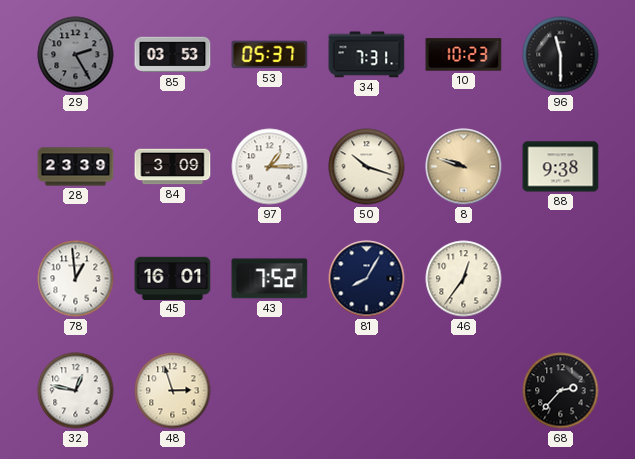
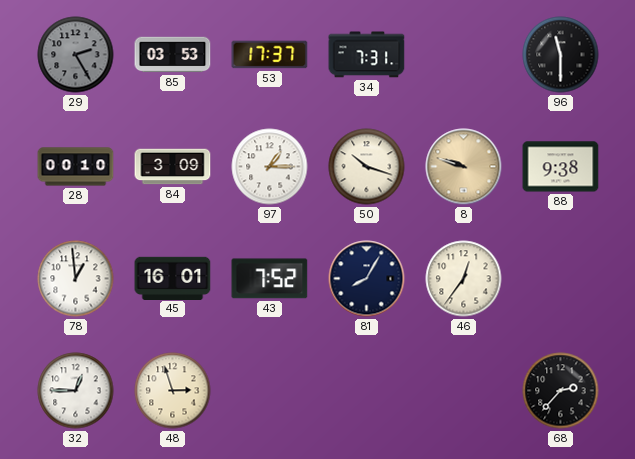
53: 05:37 -> 17:37 (270, 55)
10: 10:23 -> none (464, 55)
28: 23:39 -> 00:10 (76, 167)
32: 12:47 -> 12:45 (76, 391)
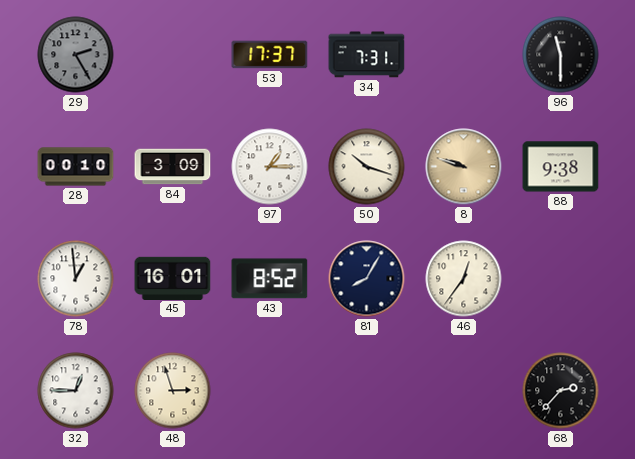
85: 03:53 -> none (173, 55)
43: 7:52 -> 8:52 (270, 279)
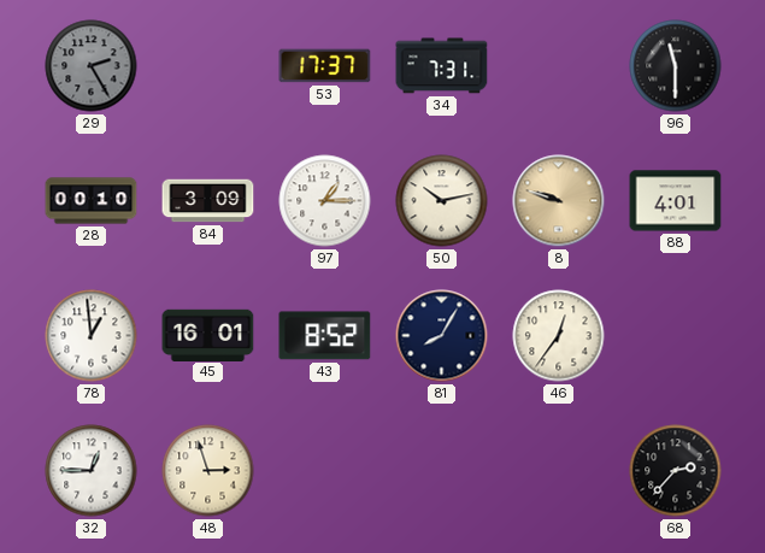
50: 10:18 -> 10:13 (442, 201)
88: 9:38 -> 4:01 (676, 201)
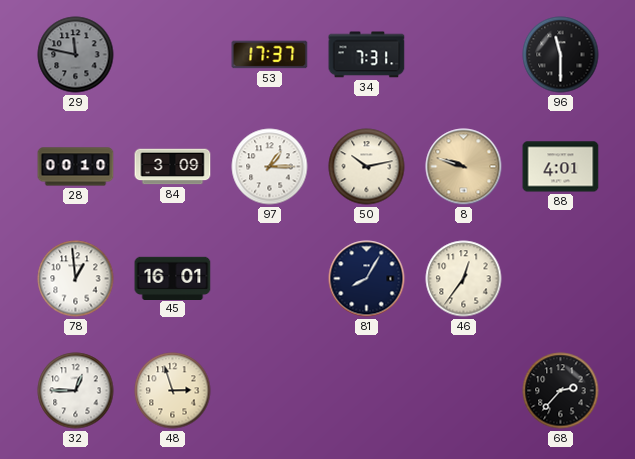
29: 2:25 -> 11:47 (76, 55)
43: 8:52 -> none (325, 336)
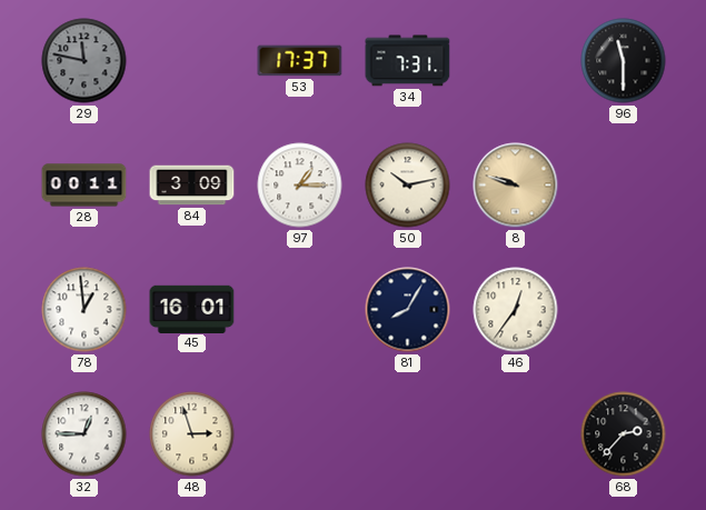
28: 00:10 -> 00:11 (84, 186)
88: 4:01 -> none (561, 167)
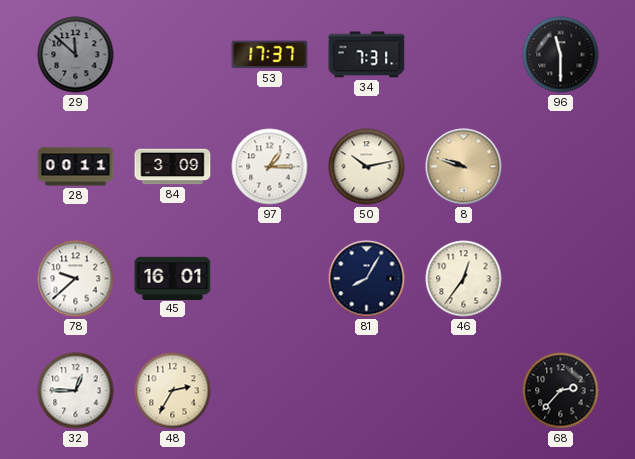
29: 11:47 -> 11:52 (76, 55)
78: 12:59 -> 9:38 (76, 279)
48: 2:57 -> 2:35 (173, 391)
